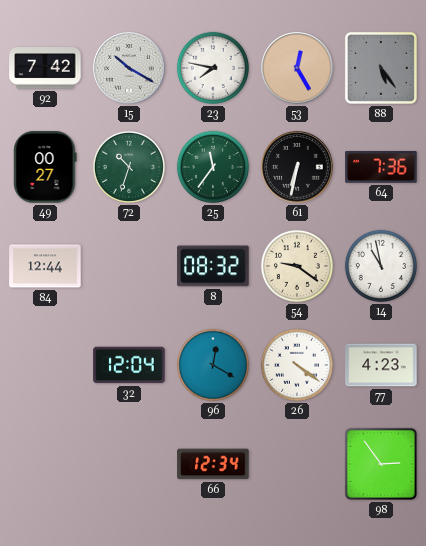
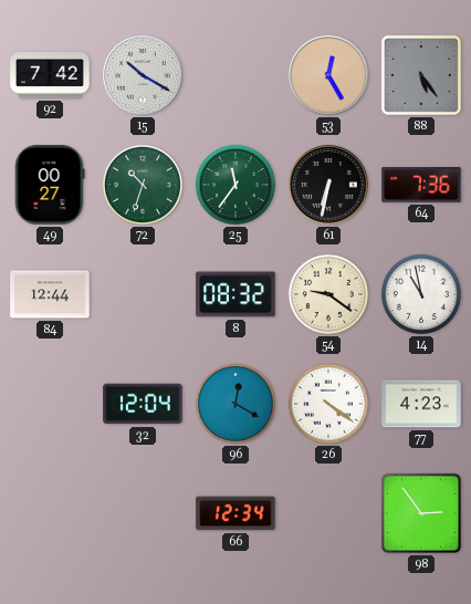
23: 7:47 -> none (213, 68)
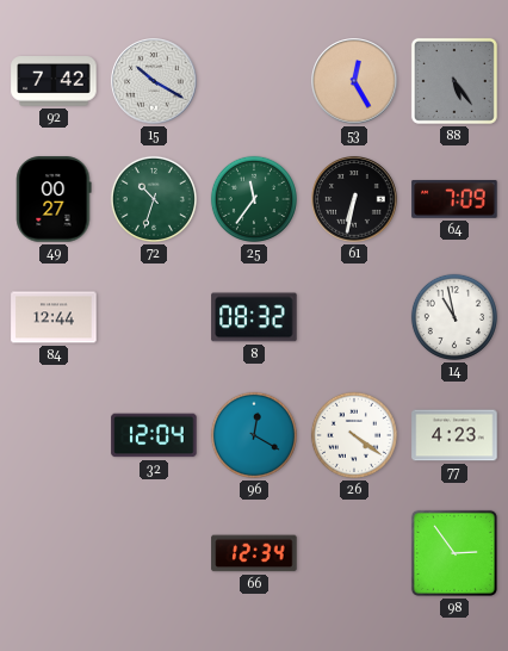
64: 7:36 -> 7:09 (454, 200)
54: 9:21 -> none (328, 294)
